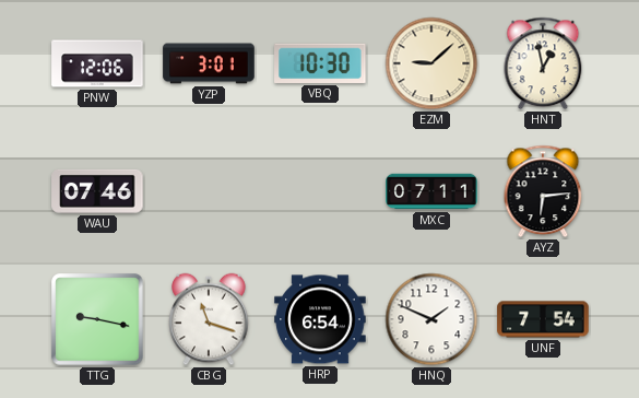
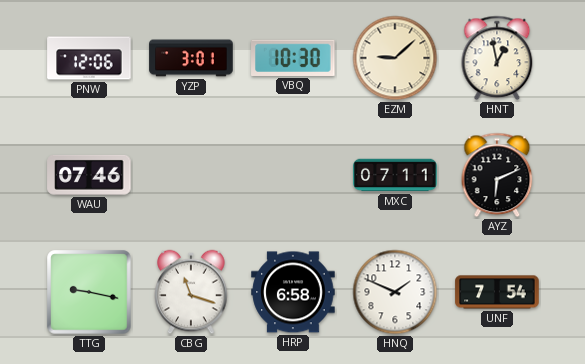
AYZ: 6:14 -> 6:11 (497, 175)
HRP: 6:54 -> 6:58 (293, 292)
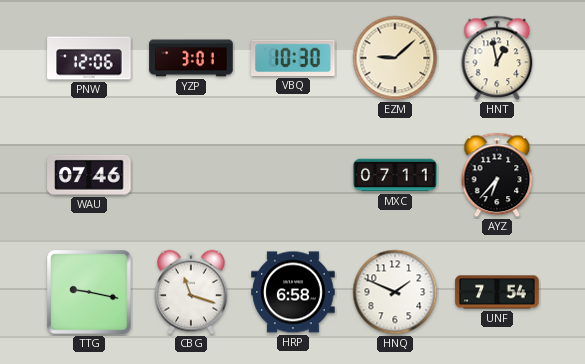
AYZ: 6:11 -> 6:37 (497, 175)
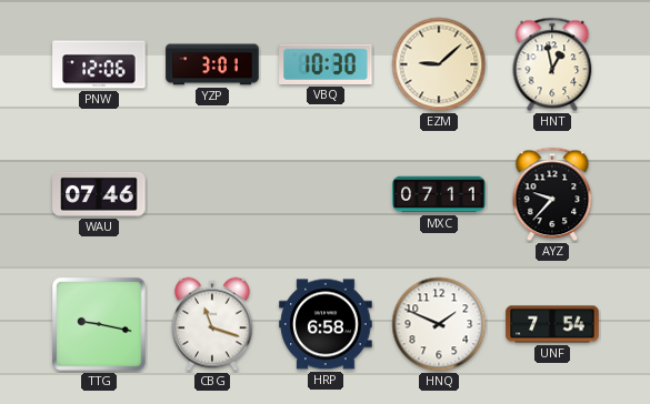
AYZ: 6:37 -> 9:37 (552, 194)
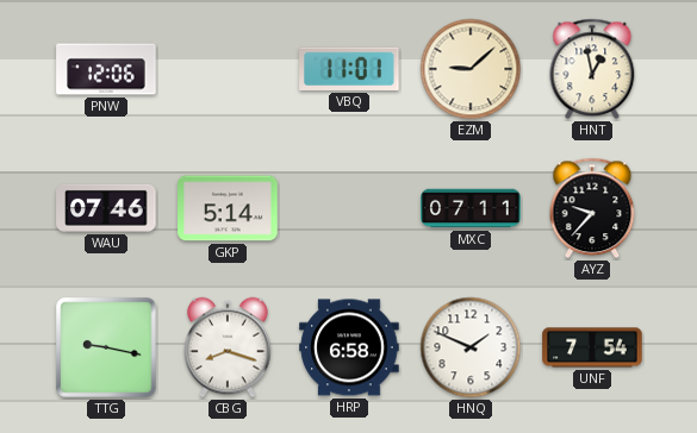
YZP: 3:01 -> none (212, 64)
VBQ: 10:30 -> 11:01 (349, 69)
GKP: none -> 5:14 (228, 208)
CBG: 11:18 -> 8:18 (228, 347)
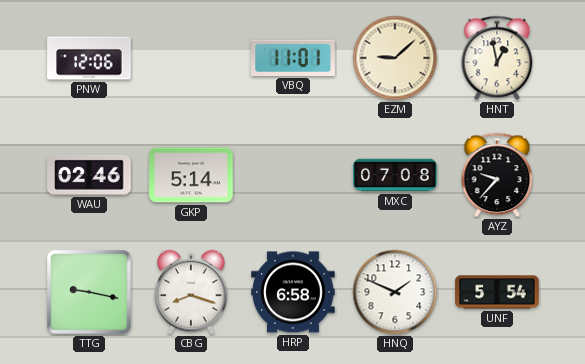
WAU: 07:46 -> 02:46 (89, 175)
MXC: 07:11 -> 07:08 (395, 175)
UNF: 7:54 -> 5:54 (497, 292)
